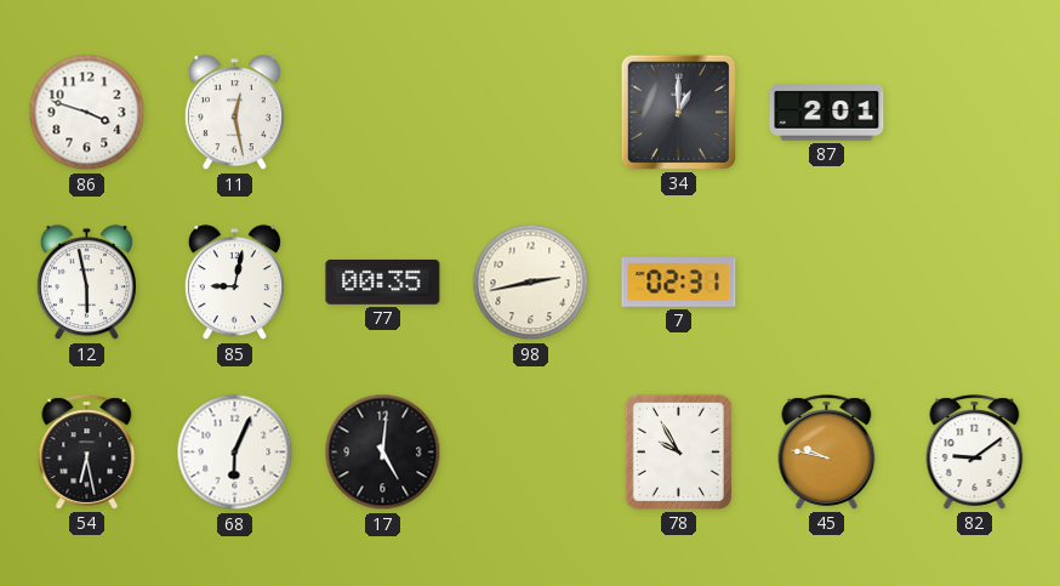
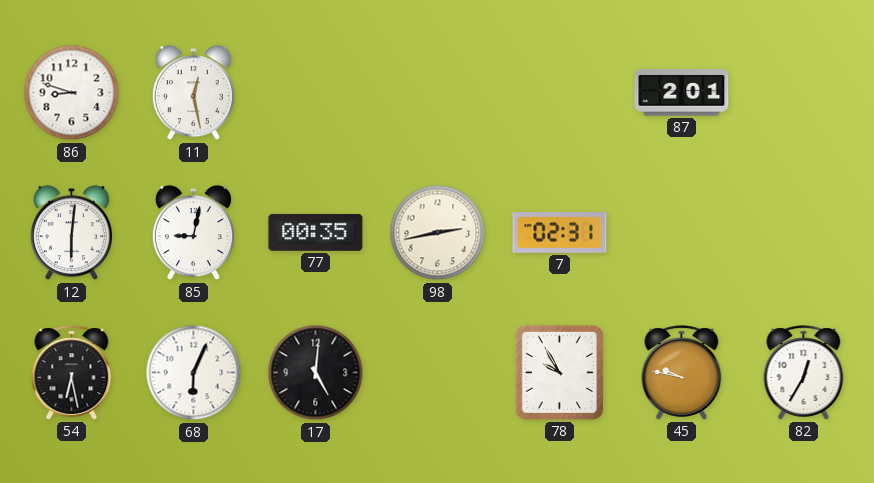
86: 3:48 -> 8:48 (72, 93)
34: 1:00 -> none (678, 112)
12: 5:58 -> 6:01 (71, 233)
82: 9:09 -> 12:35 (804, 373)
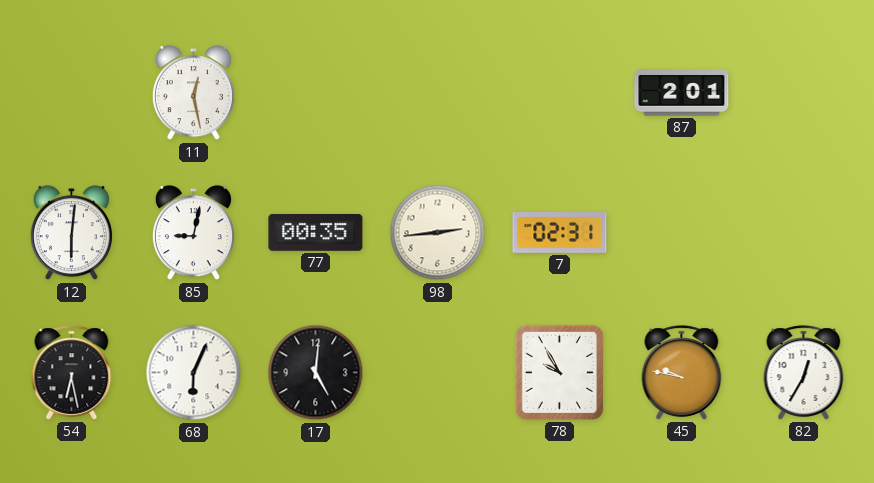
86: 8:48 -> none (72, 93)
98: 2:43 -> 2:44 (438, 233)
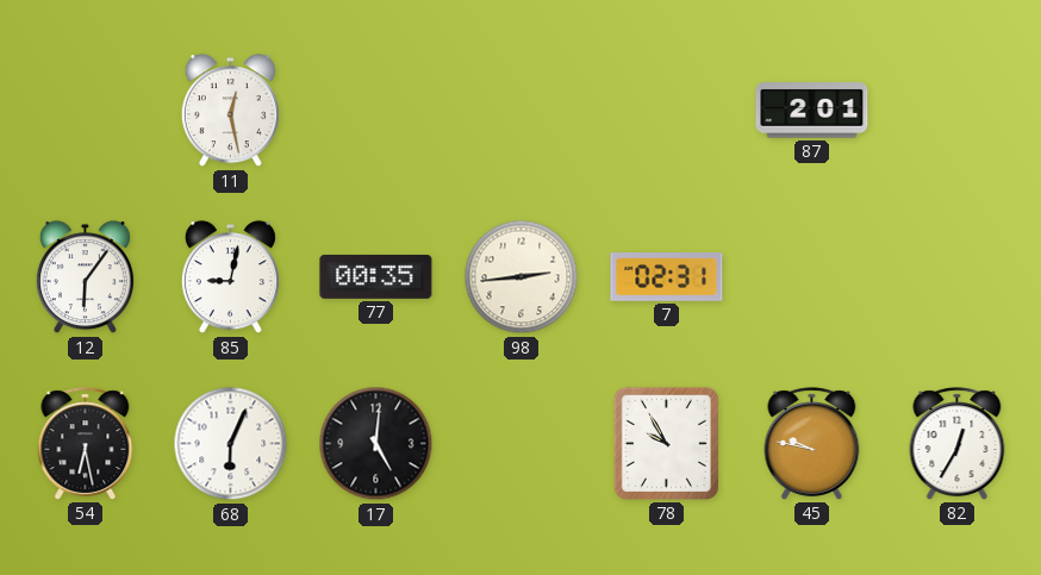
12: 6:01 -> 6:06 (85, 277)
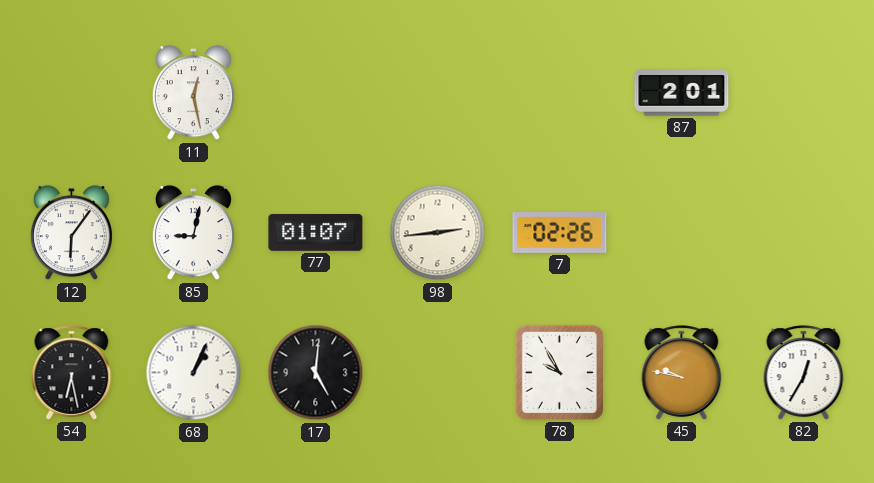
77: 00:35 -> 01:07 (316, 232)
7: 02:31 -> 02:26 (560, 233)
68: 6:04 -> 1:04 (194, 373)
